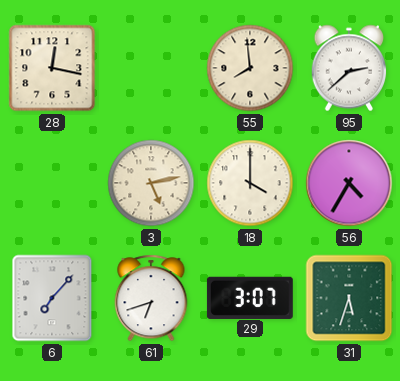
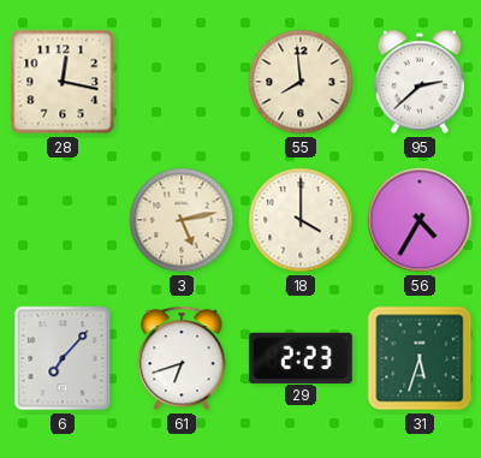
29: 3:07 -> 2:23 (301, 357)
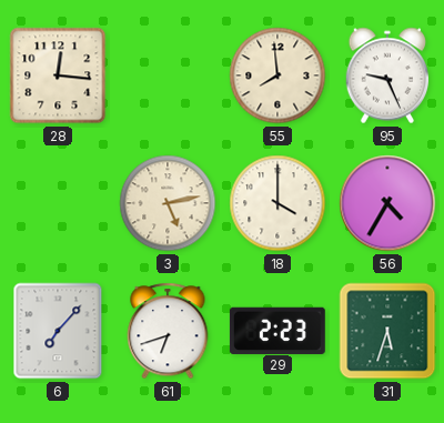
28: 12:17 -> 12:16 (58, 75)
95: 2:38 -> 9:26 (387, 75)
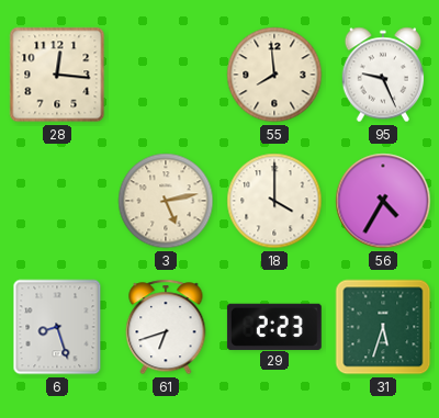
6: 7:07 -> 8:27 (57, 327)
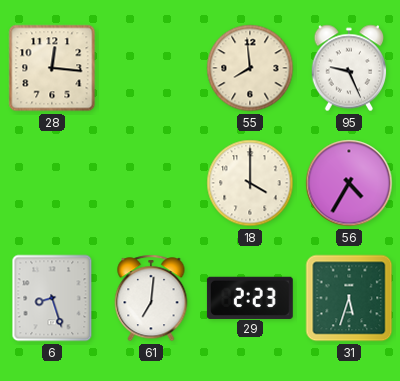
3: 5:13 -> none (166, 201)
61: 6:42 -> 7:01 (151, 298)
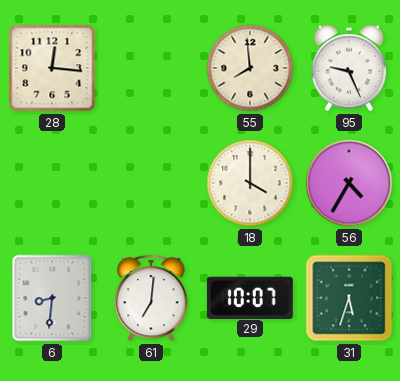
6: 8:27 -> 8:31 (52, 298)
29: 2:23 -> 10:07 (250, 297)
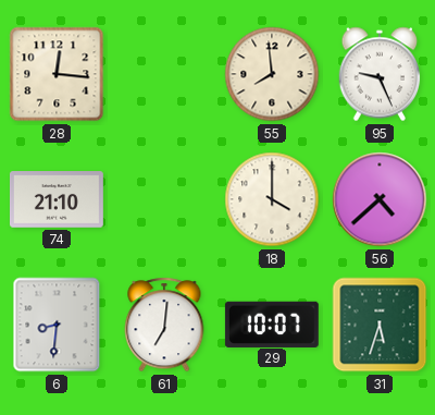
74: none -> 21:10 (57, 199)
56: 4:35 -> 4:38 (380, 199)
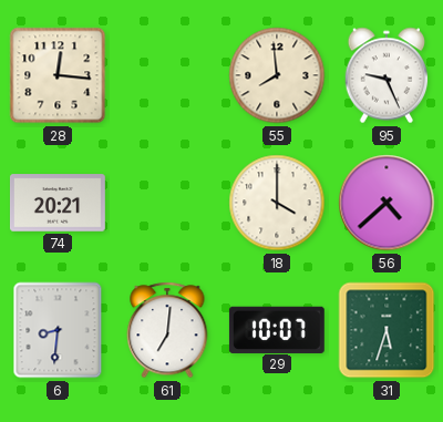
74: 21:10 -> 20:21 (58, 203)
